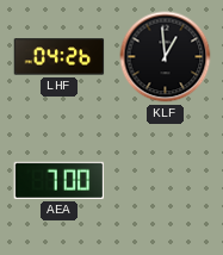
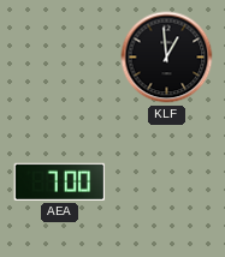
LHF: 04:26 -> none (60, 57)
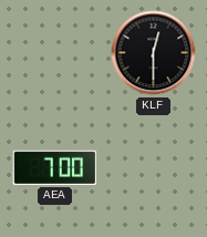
KLF: 12:59 -> 12:30 (154, 53)
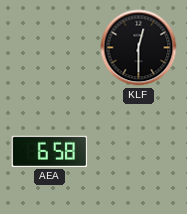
AEA: 7:00 -> 6:58 (50, 151)
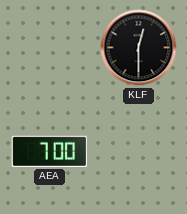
AEA: 6:58 -> 7:00 (50, 151)
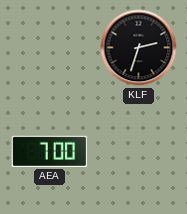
KLF: 12:30 -> 2:33 (139, 48)
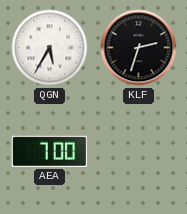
QGN: none -> 5:35 (50, 48)
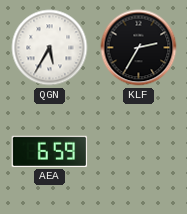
KLF: 2:33 -> 2:35 (139, 48)
AEA: 7:00 -> 6:59 (50, 151)
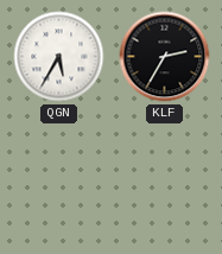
AEA: 6:59 -> none (50, 151)
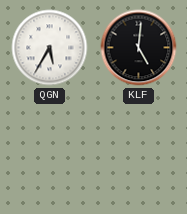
KLF: 2:35 -> 5:01 (139, 48)
